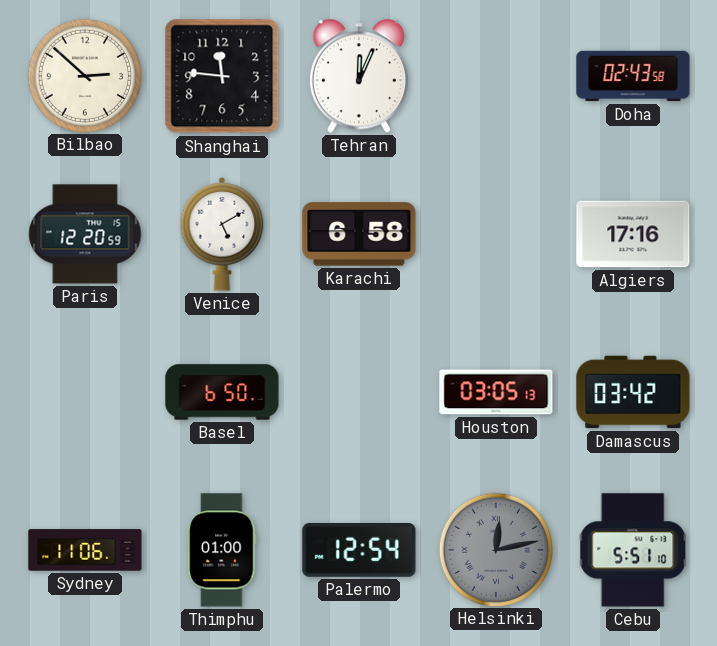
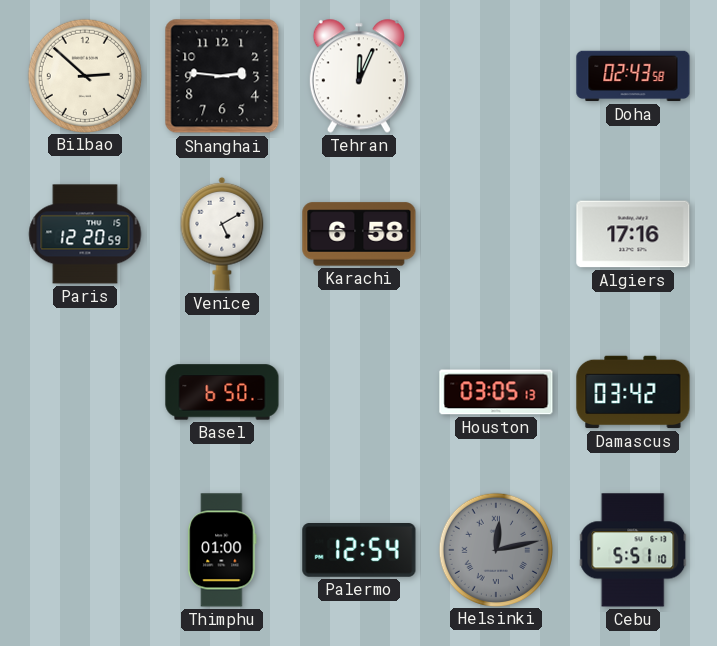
Shanghai: 11:46 -> 2:46 (222, 76)
Sydney: 11:06 -> none (85, 550)
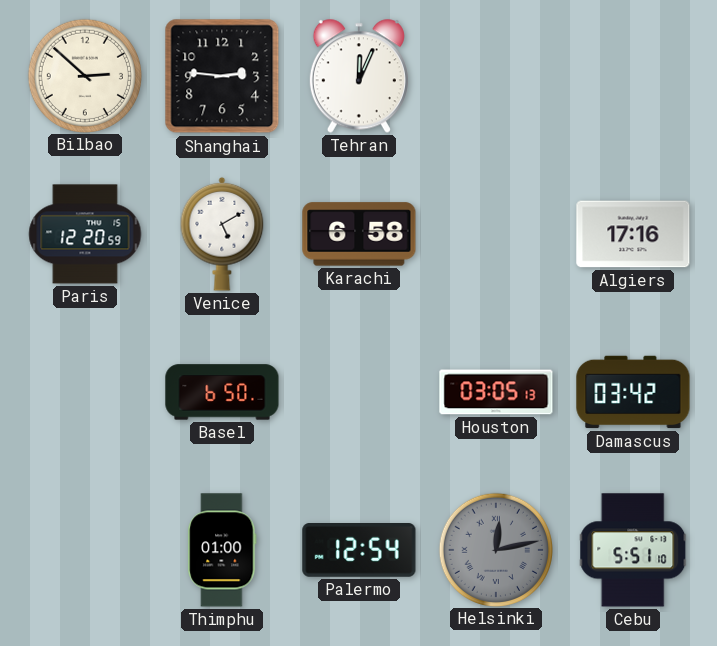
Doha: 02:43 -> none (633, 76)
